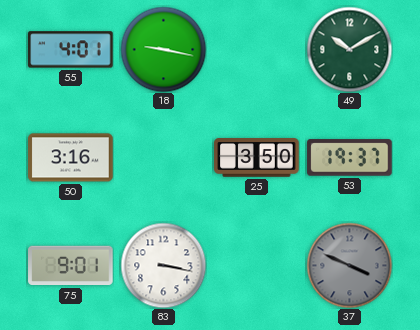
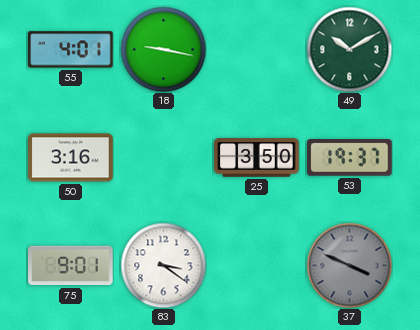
83: 3:17 -> 3:21 (163, 265)
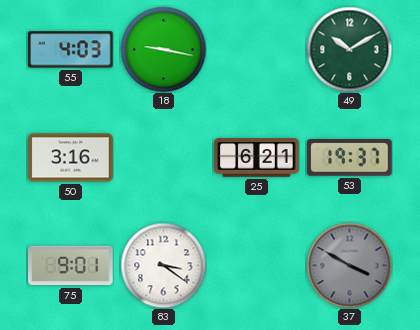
55: 4:01 -> 4:03 (71, 50)
25: 3:50 -> 6:21 (257, 158)
37: 3:49 -> 3:50 (349, 265)
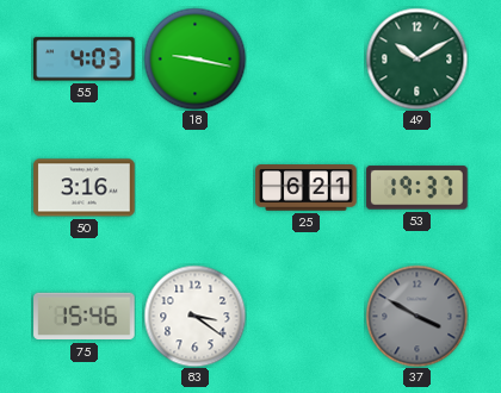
75: 9:01 -> 15:46 (85, 317)
